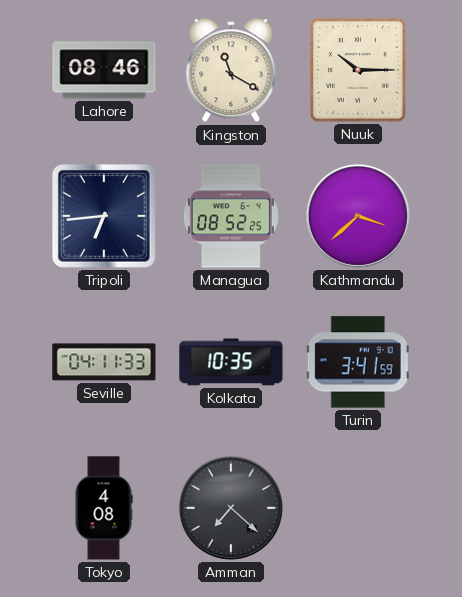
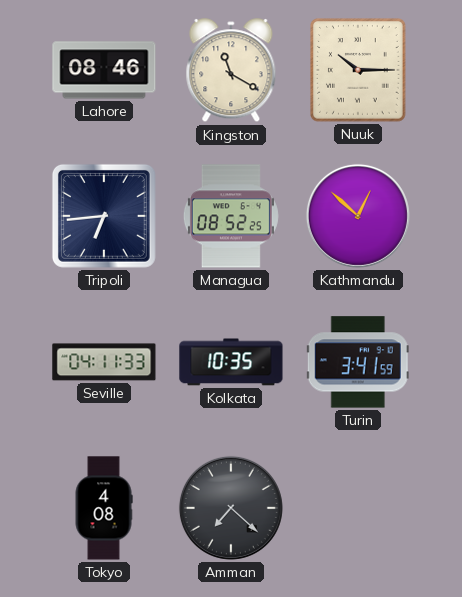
Kathmandu: 3:38 -> 12:52 (358, 216)
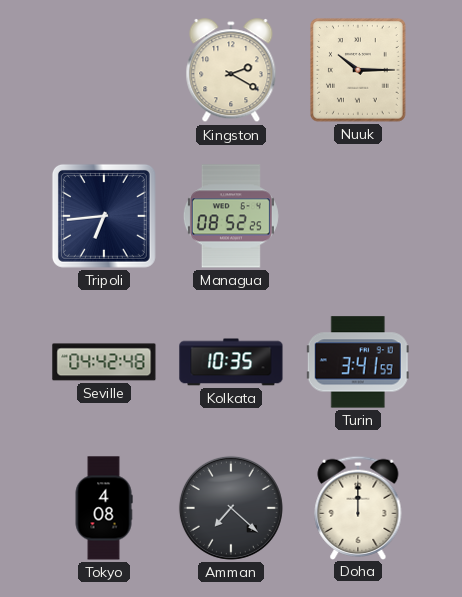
Lahore: 08:46 -> none (104, 70)
Kingston: 11:20 -> 2:20 (231, 71)
Kathmandu: 12:52 -> none (358, 216)
Seville: 04:11 -> 04:42 (104, 362)
Doha: none -> 12:00 (358, 507)
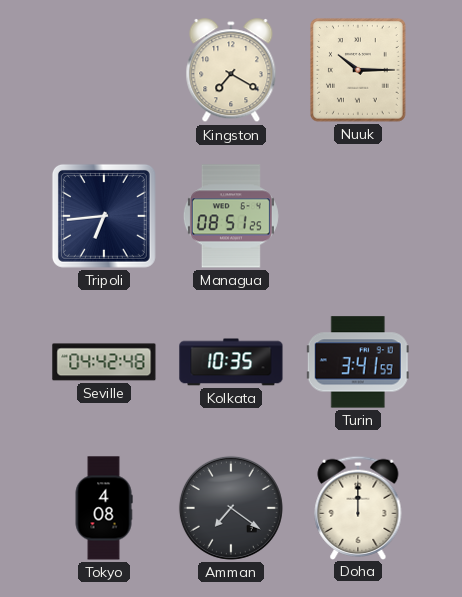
Kingston: 2:20 -> 7:20 (231, 71)
Managua: 08:52 -> 08:51 (231, 216)
Amman: 7:22 -> 7:21 (231, 508)
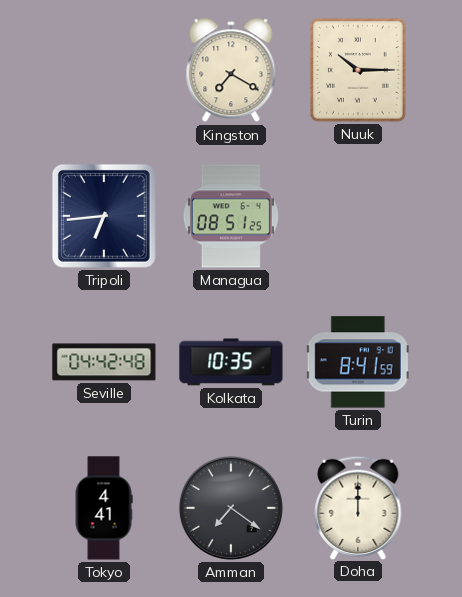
Turin: 3:41 -> 8:41 (358, 362)
Tokyo: 4:08 -> 4:41 (104, 508)
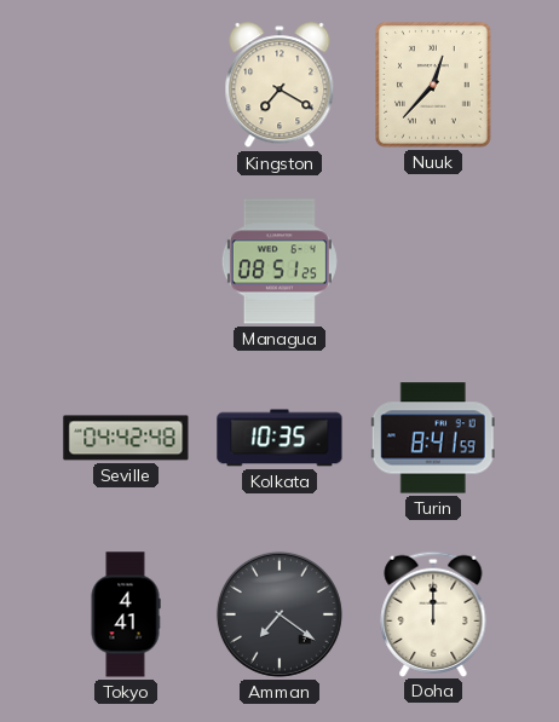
Nuuk: 10:15 -> 12:37 (433, 85)
Tripoli: 6:44 -> none (104, 216)
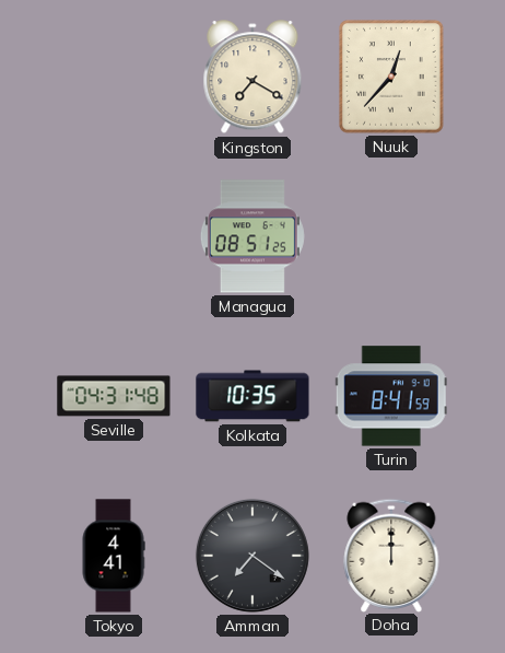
Seville: 04:42 -> 04:31 (114, 396)
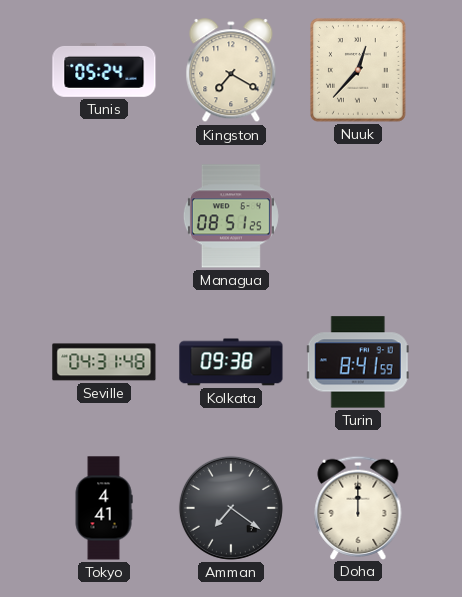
Tunis: none -> 05:24 (104, 70)
Kolkata: 10:35 -> 09:38 (231, 362)
